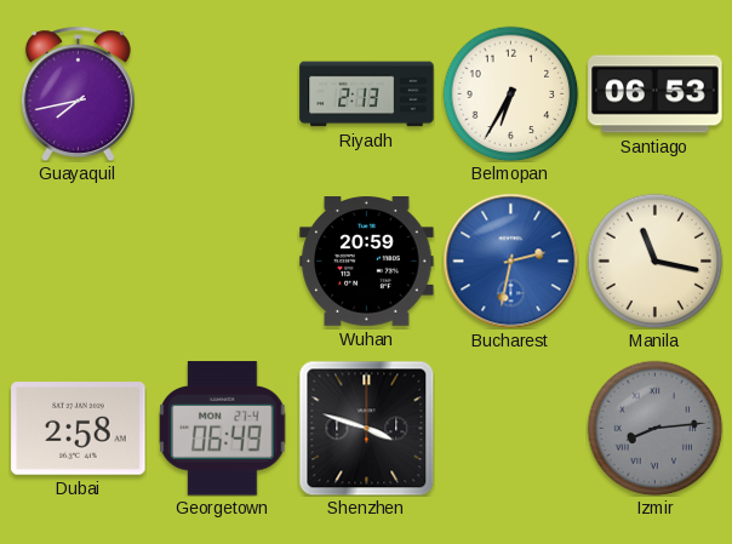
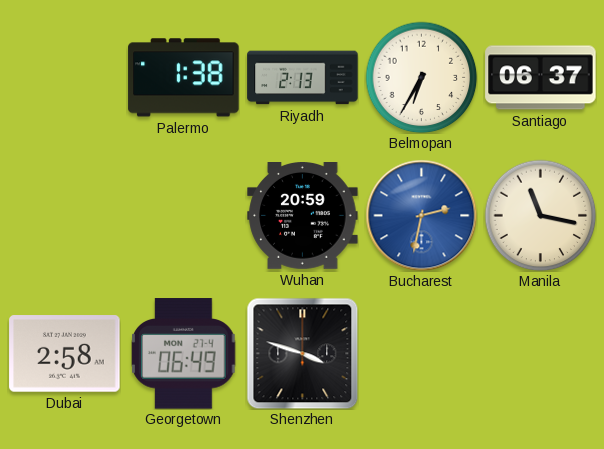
Guayaquil: 7:43 -> none (78, 93)
Palermo: none -> 1:38 (184, 78)
Santiago: 06:53 -> 06:37 (541, 78)
Izmir: 8:14 -> none (654, 428)
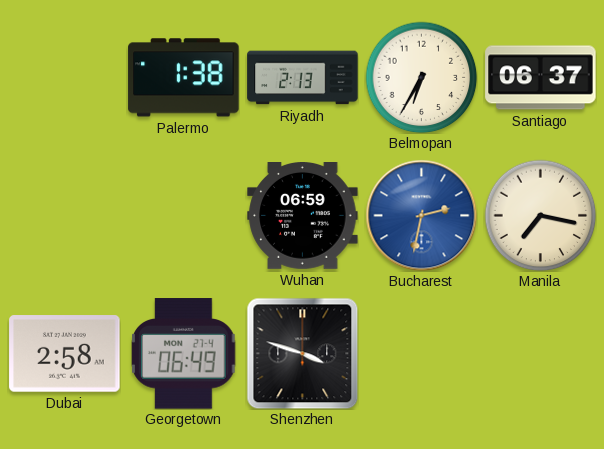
Wuhan: 20:59 -> 06:59 (303, 216)
Manila: 11:17 -> 7:17 (540, 215)
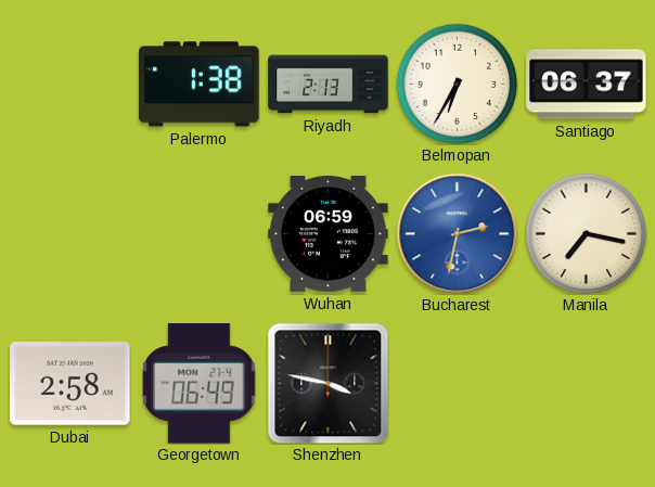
Shenzhen: 3:48 -> 3:47 (327, 383)
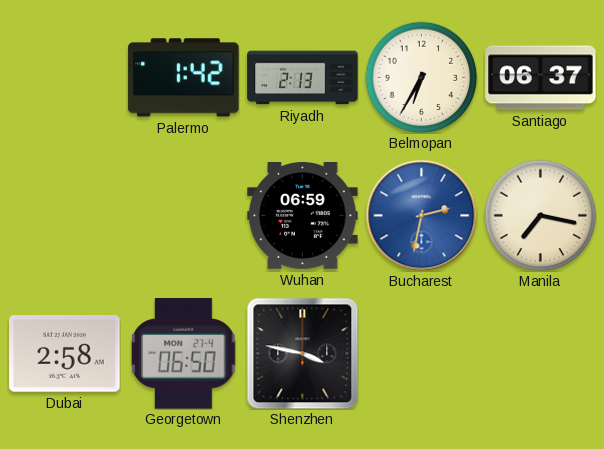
Palermo: 1:38 -> 1:42 (184, 78)
Georgetown: 06:49 -> 06:50 (184, 354)
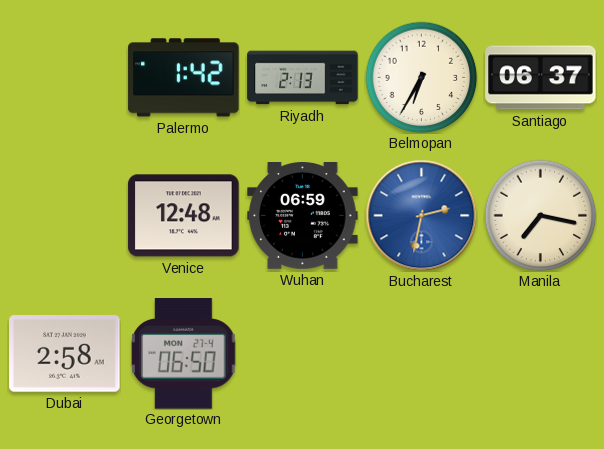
Venice: none -> 12:48 (184, 216)
Shenzhen: 3:47 -> none (302, 353)
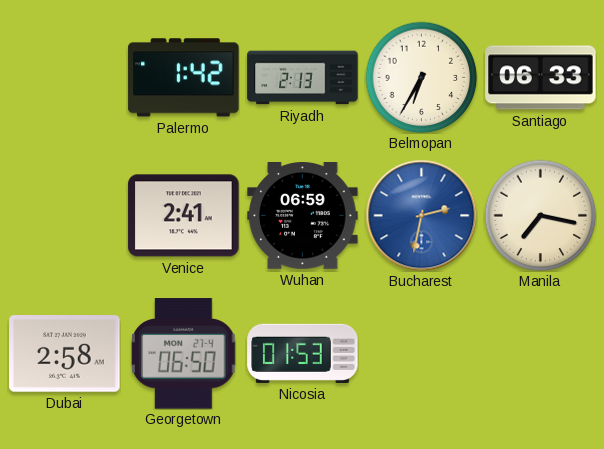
Santiago: 06:37 -> 06:33 (541, 78)
Venice: 12:48 -> 2:41 (184, 216)
Nicosia: none -> 01:53 (303, 353)
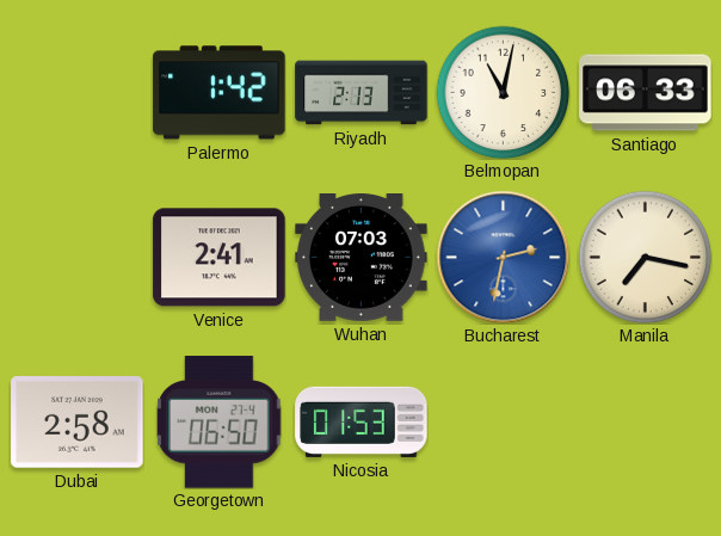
Belmopan: 6:35 -> 11:02 (503, 92)
Wuhan: 06:59 -> 07:03 (362, 258)
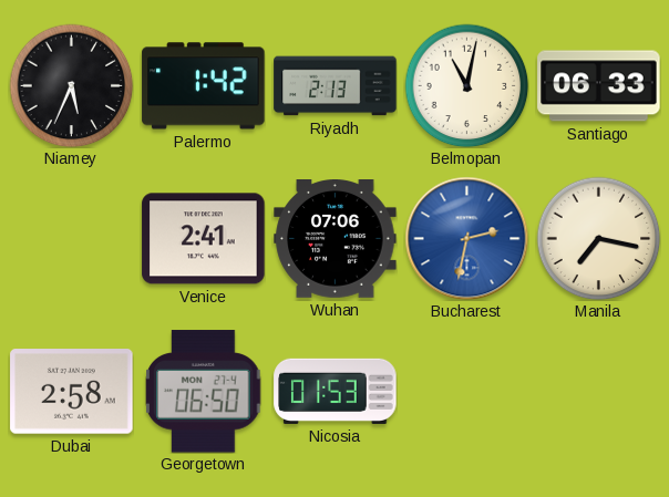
Niamey: none -> 5:34 (71, 85)
Wuhan: 07:03 -> 07:06 (336, 239)
